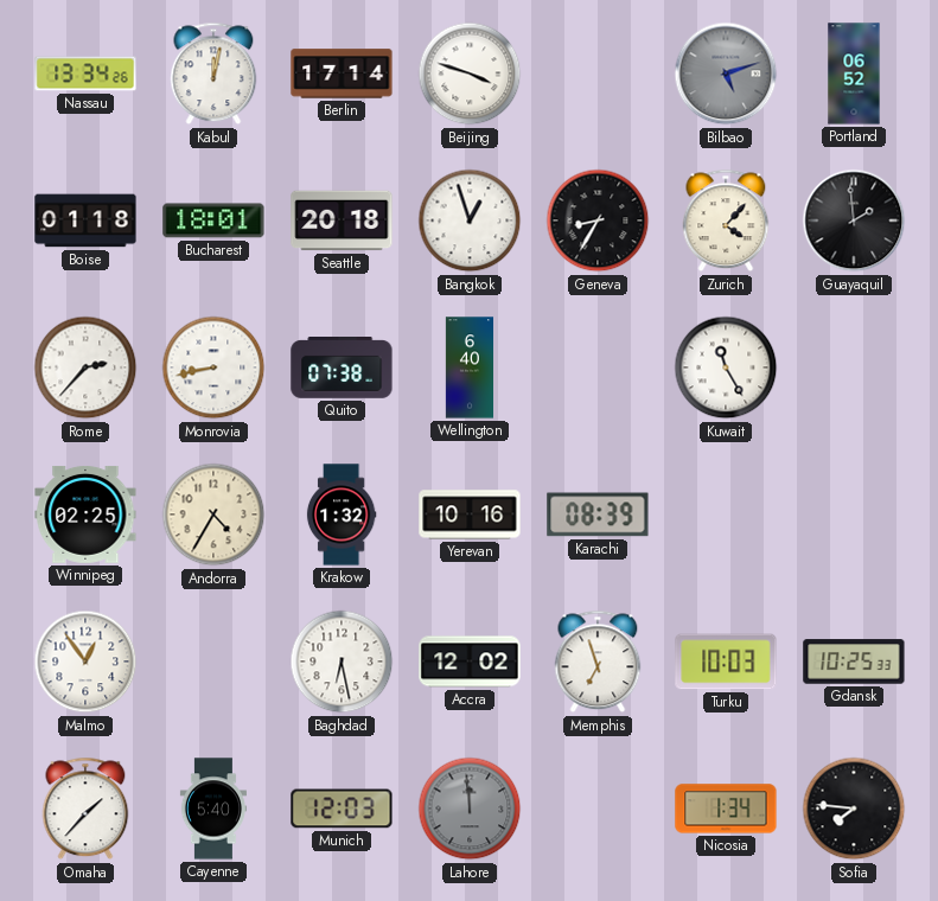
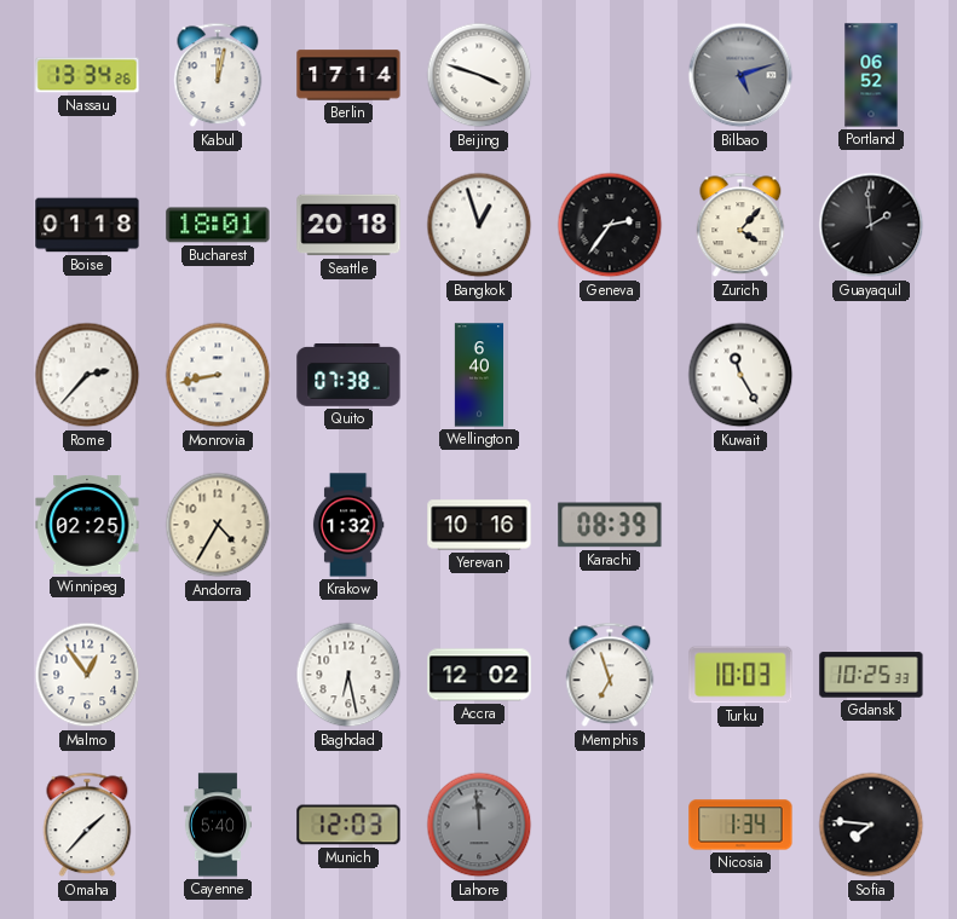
Geneva: 8:35 -> 2:36 (610, 225)
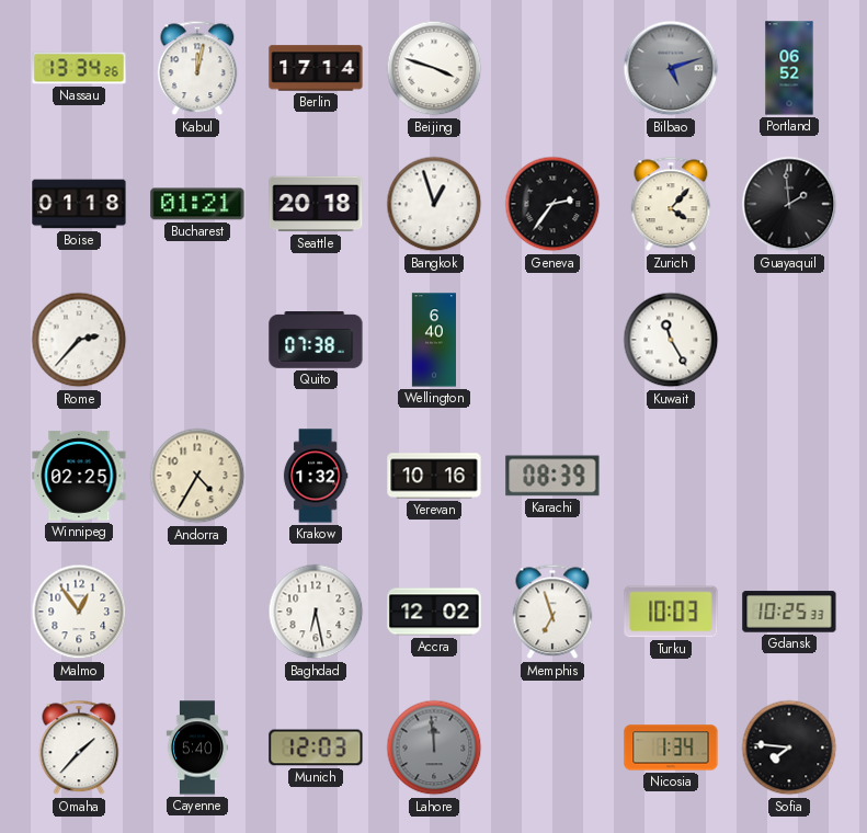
Bucharest: 18:01 -> 01:21 (197, 204)
Monrovia: 8:43 -> none (218, 375)
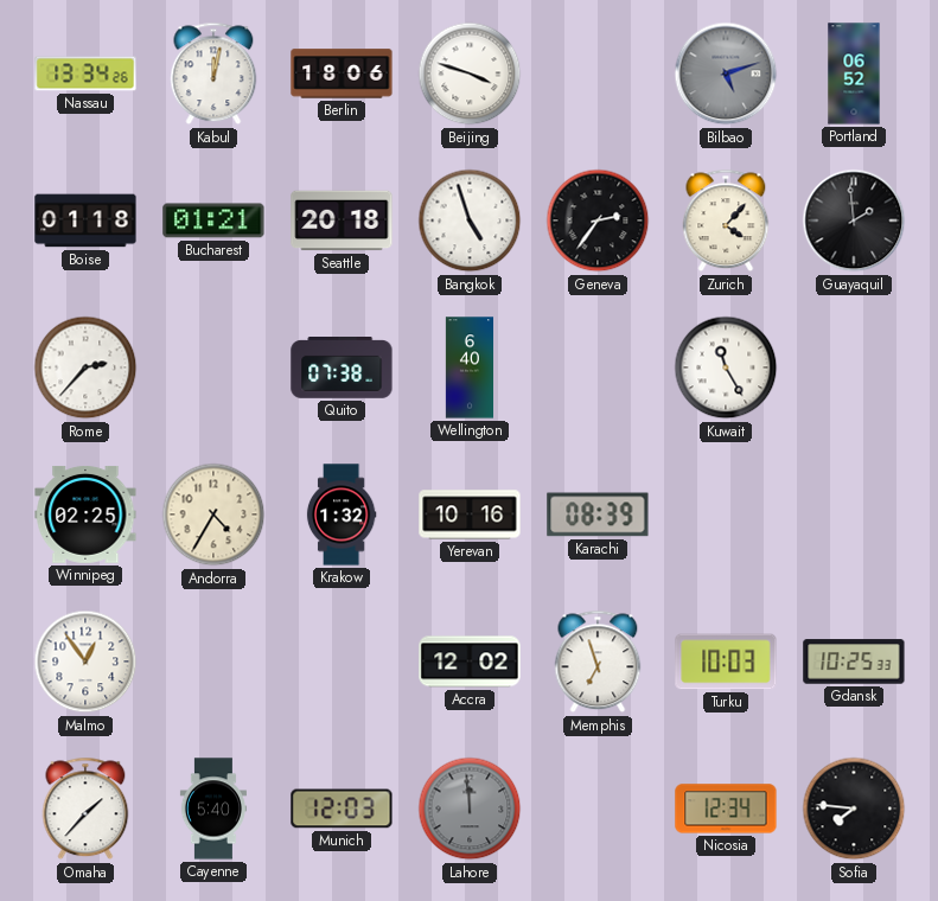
Berlin: 17:14 -> 18:06 (342, 74)
Bangkok: 12:57 -> 4:57 (470, 221)
Baghdad: 6:28 -> none (316, 612)
Nicosia: 1:34 -> 12:34 (726, 809)
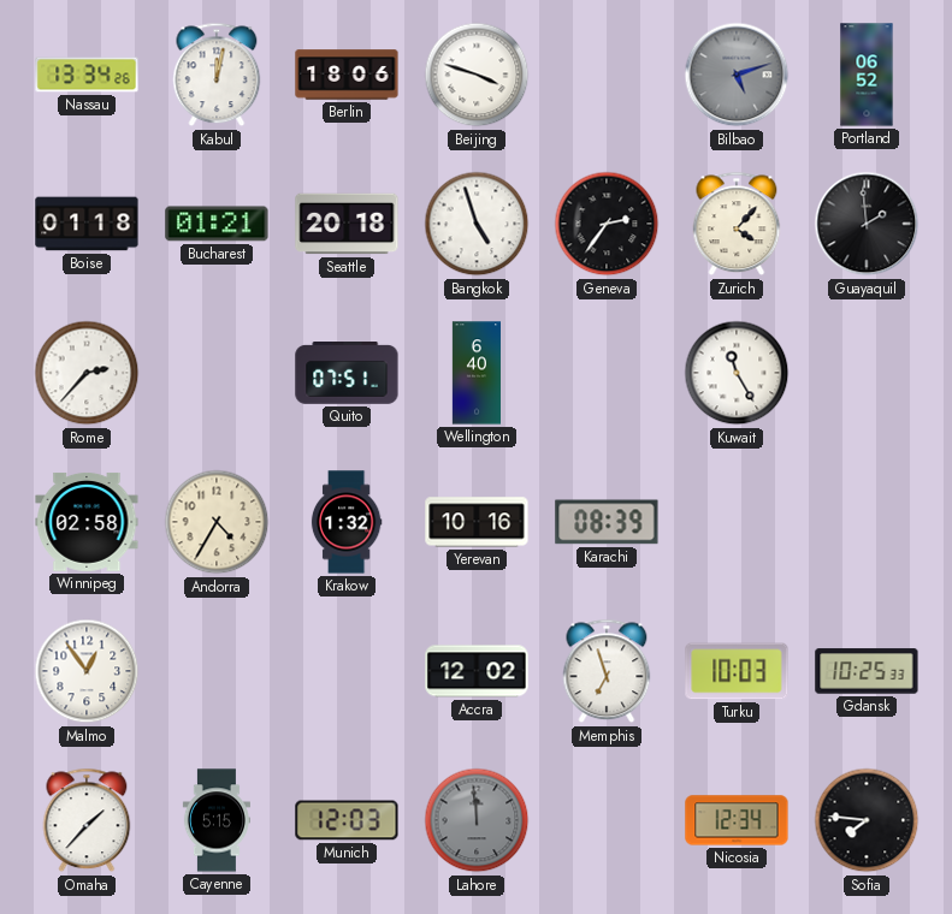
Quito: 07:38 -> 07:51 (347, 374)
Winnipeg: 02:25 -> 02:58 (87, 522)
Cayenne: 5:40 -> 5:15 (217, 820)
